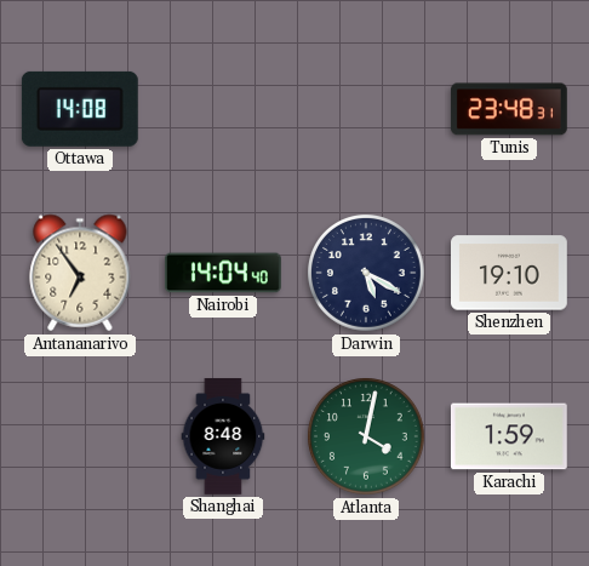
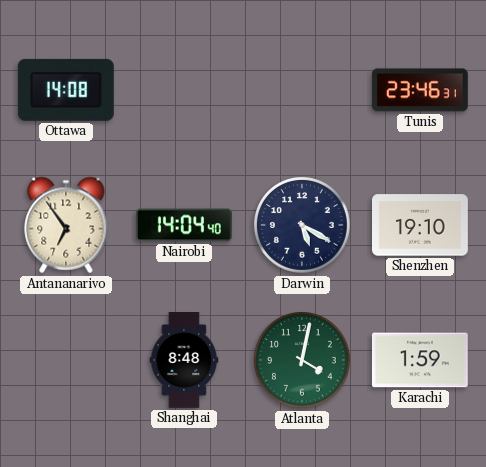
Tunis: 23:48 -> 23:46 (420, 90)
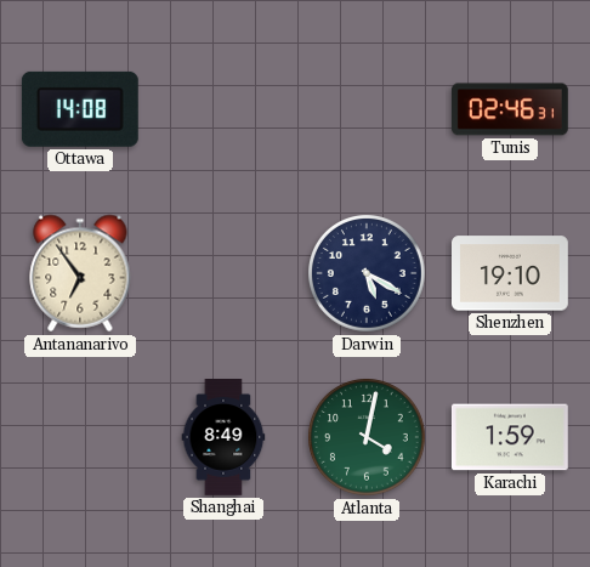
Tunis: 23:46 -> 02:46 (510, 109)
Nairobi: 14:04 -> none (185, 225)
Shanghai: 8:48 -> 8:49 (223, 438)
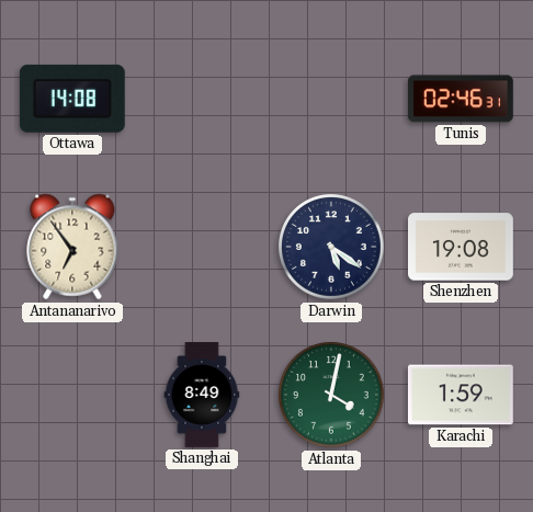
Darwin: 5:20 -> 5:21 (332, 248)
Shenzhen: 19:10 -> 19:08 (462, 247)
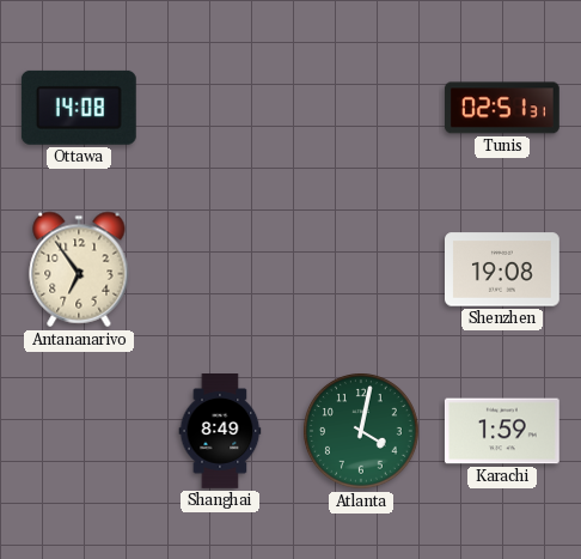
Tunis: 02:46 -> 02:51 (502, 108)
Darwin: 5:21 -> none (332, 248)
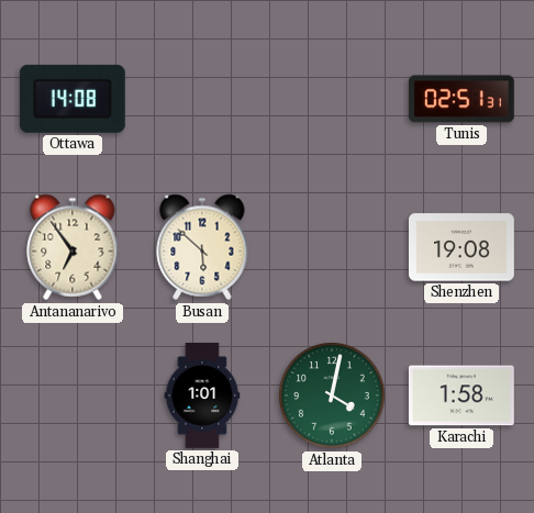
Busan: none -> 5:52 (202, 247)
Shanghai: 8:49 -> 1:01 (202, 397)
Karachi: 1:59 -> 1:58 (461, 395)
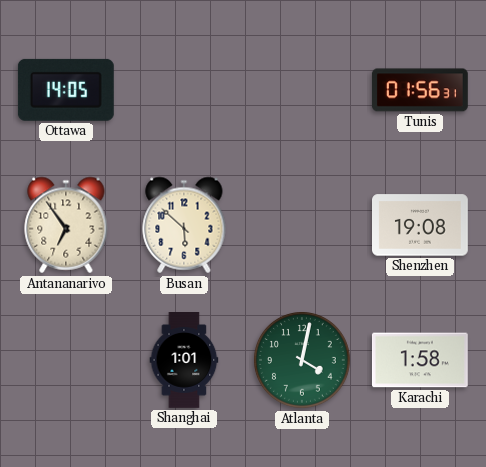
Ottawa: 14:08 -> 14:05 (66, 90)
Tunis: 02:51 -> 01:56 (420, 90)
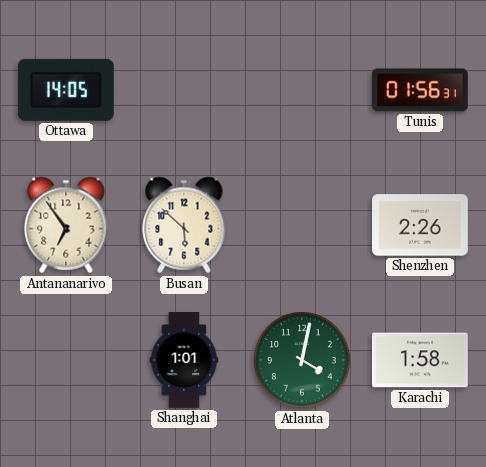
Shenzhen: 19:08 -> 2:26 (421, 225)
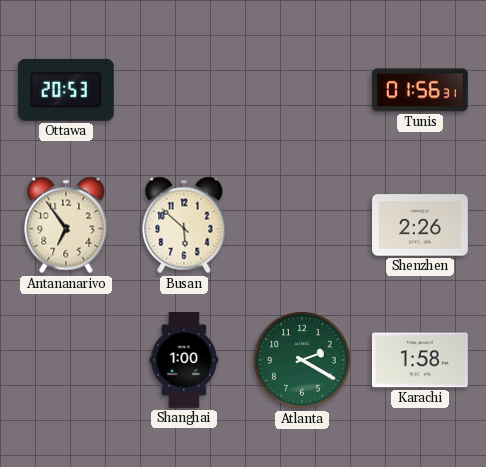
Ottawa: 14:05 -> 20:53 (66, 90)
Shanghai: 1:01 -> 1:00 (184, 361)
Atlanta: 4:02 -> 2:20 (303, 361)
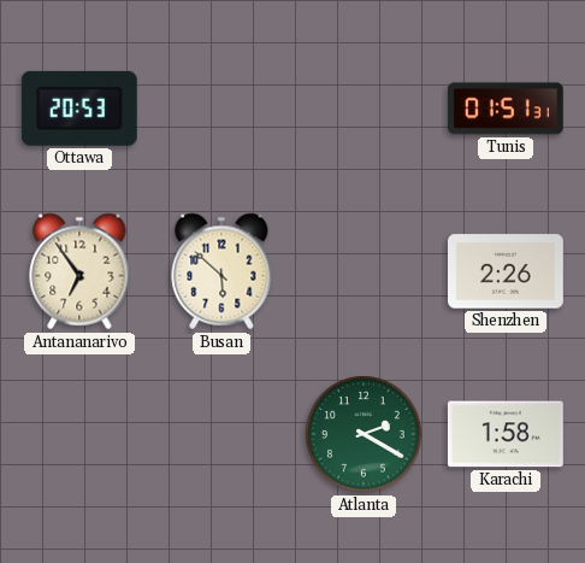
Tunis: 01:56 -> 01:51 (506, 109)
Shanghai: 1:00 -> none (184, 361)
